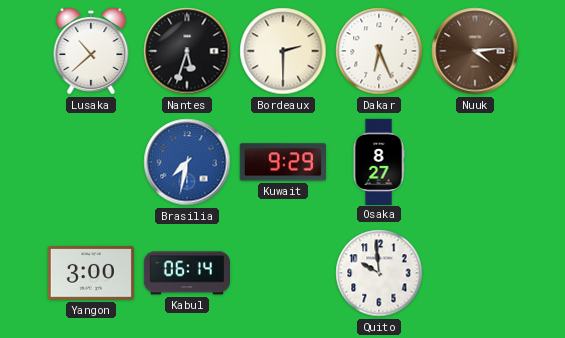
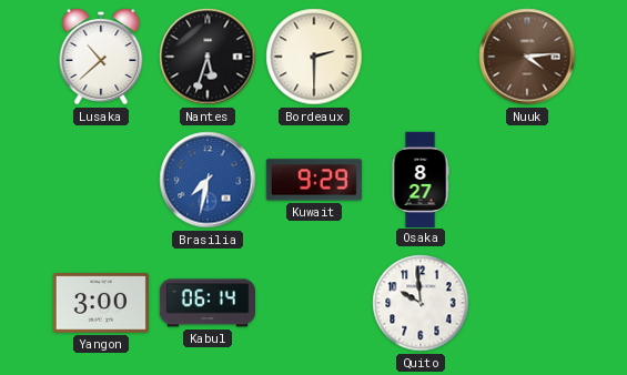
Dakar: 6:26 -> none (379, 51)
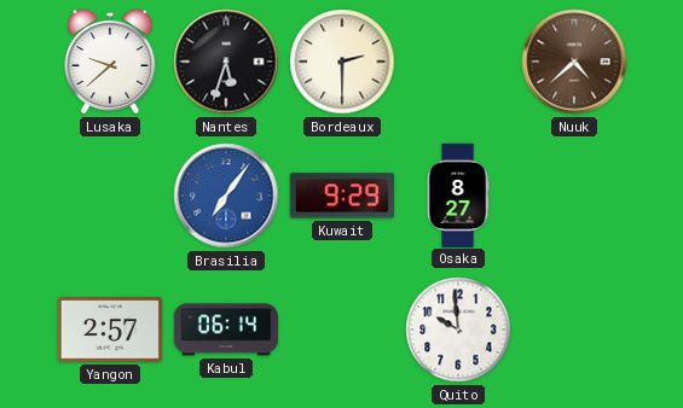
Lusaka: 10:38 -> 9:38 (110, 62)
Nuuk: 4:14 -> 4:38 (574, 62)
Brasilia: 7:32 -> 7:06 (226, 196)
Yangon: 3:00 -> 2:57 (110, 330)
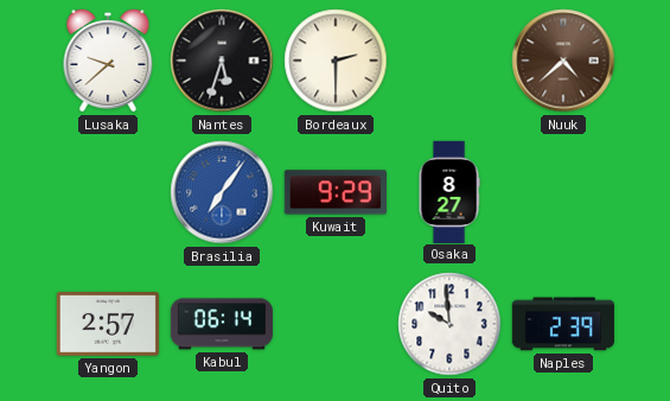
Naples: none -> 2:39 (563, 324)
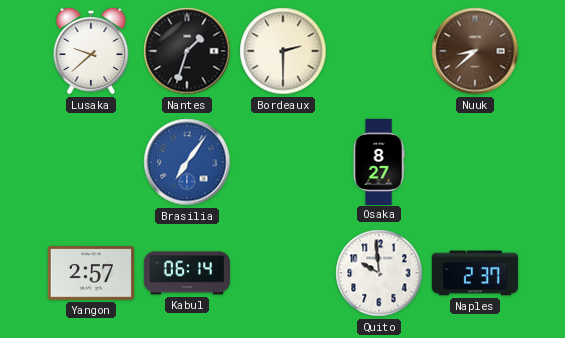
Nantes: 5:33 -> 1:33 (187, 51)
Nuuk: 4:38 -> 8:38 (475, 51)
Kuwait: 9:29 -> none (336, 192)
Naples: 2:39 -> 2:37 (475, 273)
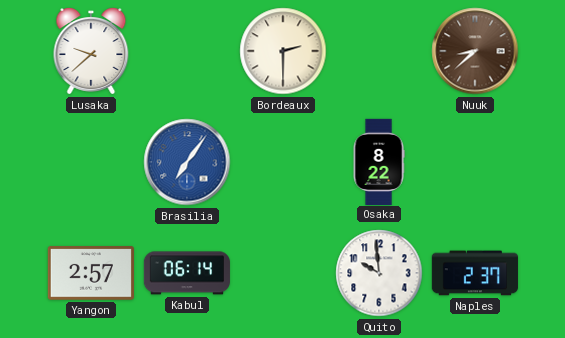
Nantes: 1:33 -> none (187, 51)
Osaka: 8:27 -> 8:22 (379, 161)
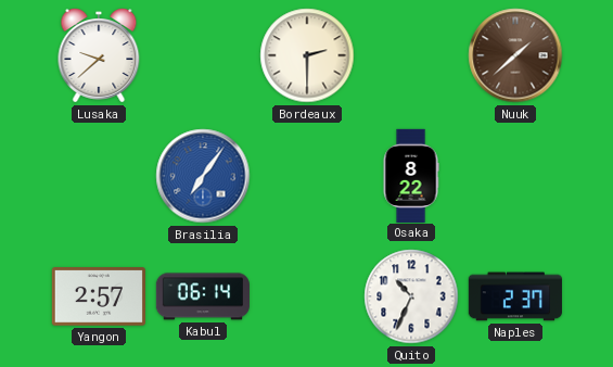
Nuuk: 8:38 -> 1:38 (515, 55)
Quito: 9:59 -> 10:34 (411, 296)
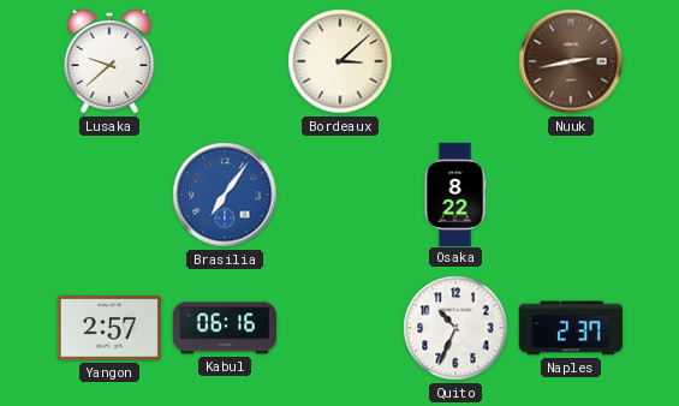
Bordeaux: 2:30 -> 3:08 (340, 61)
Nuuk: 1:38 -> 2:43 (571, 61)
Kabul: 06:14 -> 06:16 (225, 328)
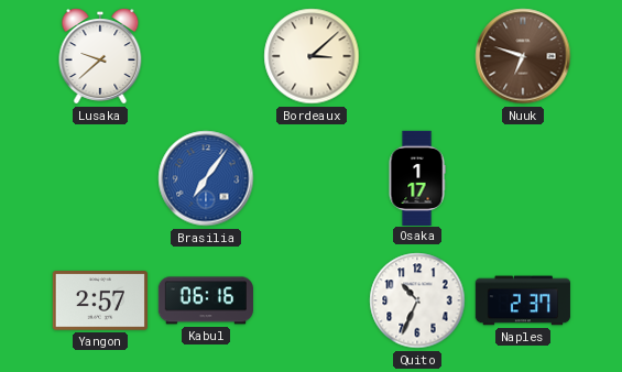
Nuuk: 2:43 -> 6:48 (523, 56)
Osaka: 8:22 -> 1:17 (417, 177)
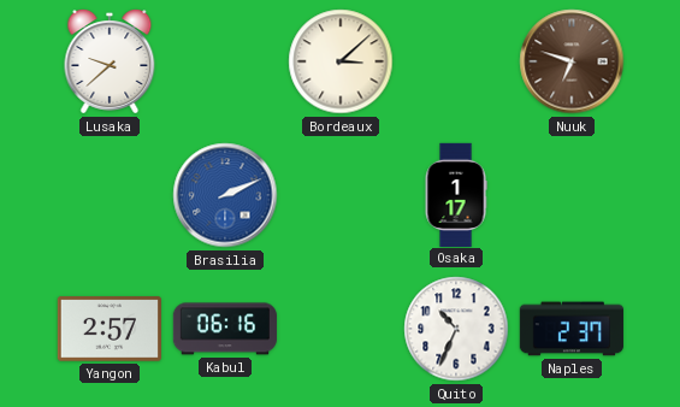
Brasilia: 7:06 -> 2:11 (225, 195)
